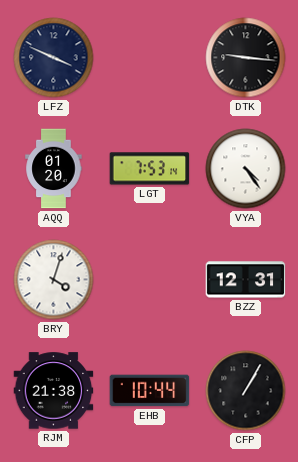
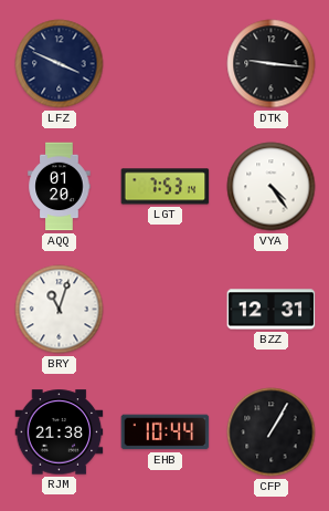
BRY: 4:03 -> 11:03 (60, 310)
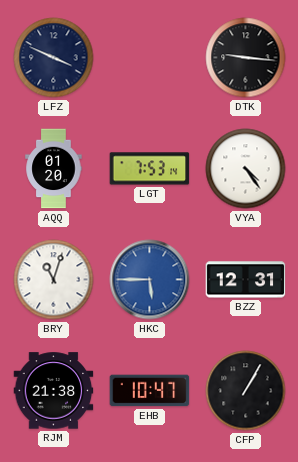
HKC: none -> 5:45 (150, 280)
EHB: 10:44 -> 10:47 (150, 391)
